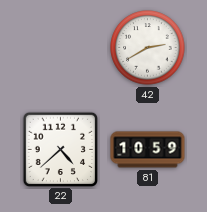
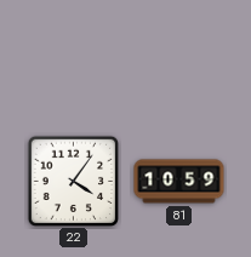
42: 2:40 -> none (148, 48)
22: 4:38 -> 4:06 (73, 181)
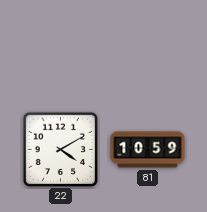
22: 4:06 -> 4:10 (60, 149)
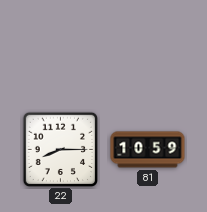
22: 4:10 -> 8:15 (60, 149)
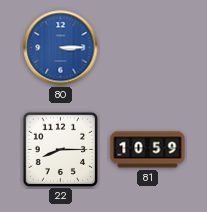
80: none -> 3:15 (61, 48)
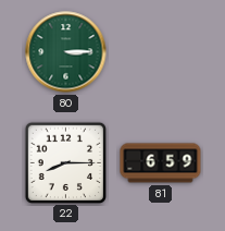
80 dial: blue -> green (66, 52)
81: 10:59 -> 6:59 (161, 163)
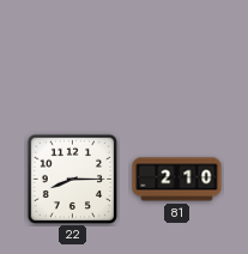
80: 3:15 -> none (66, 52)
81: 6:59 -> 2:10 (177, 180)
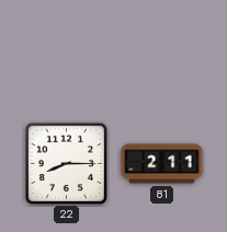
81: 2:10 -> 2:11 (162, 164)
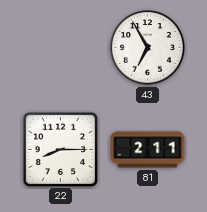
43: none -> 6:55 (148, 48)
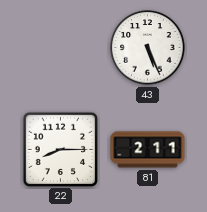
43: 6:55 -> 5:26 (148, 48)
